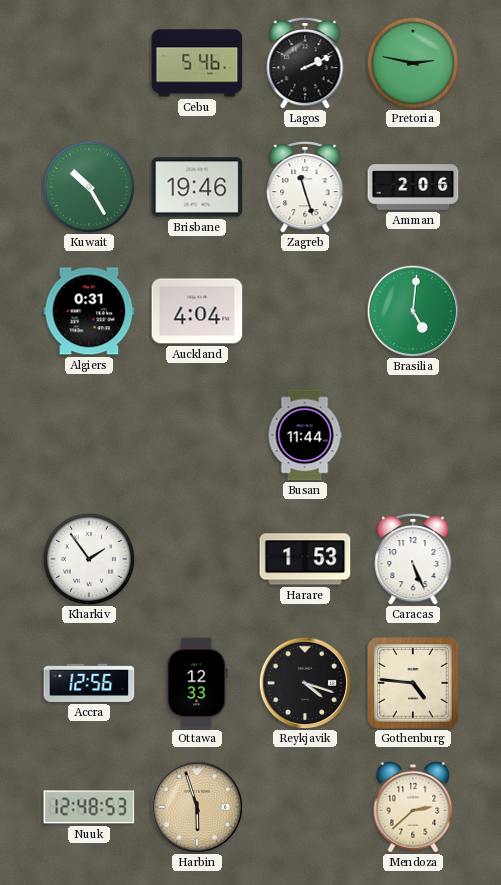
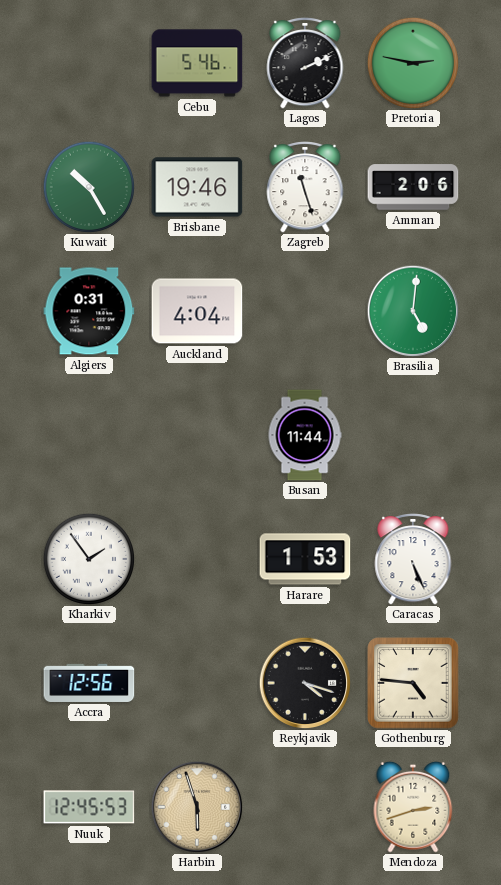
Ottawa: 12:33 -> none (197, 683)
Nuuk: 12:48 -> 12:45 (89, 807)
Mendoza: 2:38 -> 2:42 (413, 807)
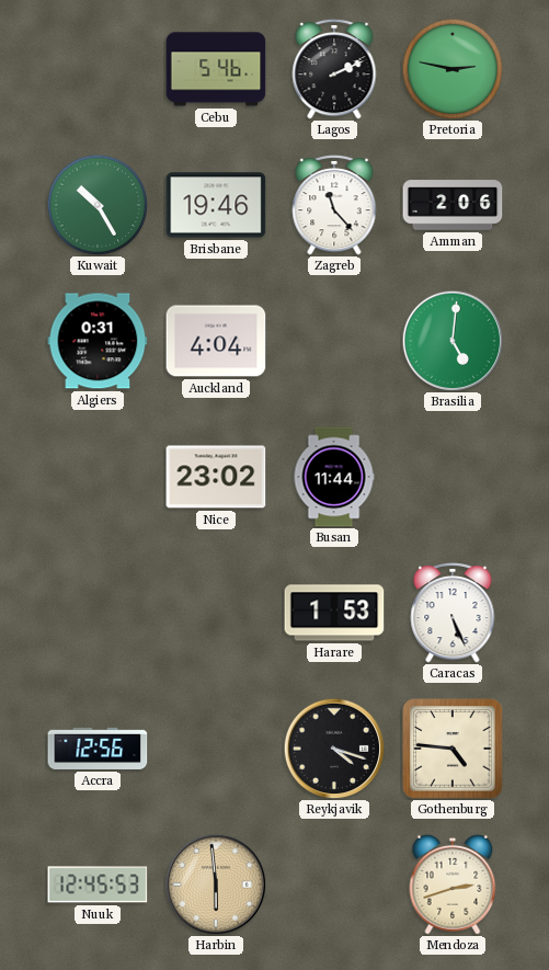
Zagreb: 11:27 -> 11:23 (334, 206)
Nice: none -> 23:02 (216, 477)
Kharkiv: 1:54 -> none (88, 558)
Harbin: 5:57 -> 5:59 (216, 885)
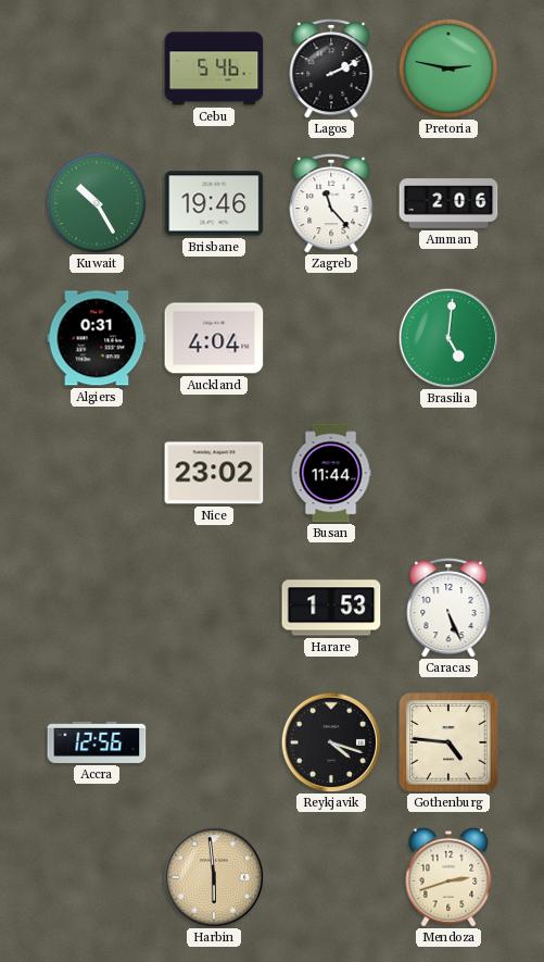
Nuuk: 12:45 -> none (98, 885)
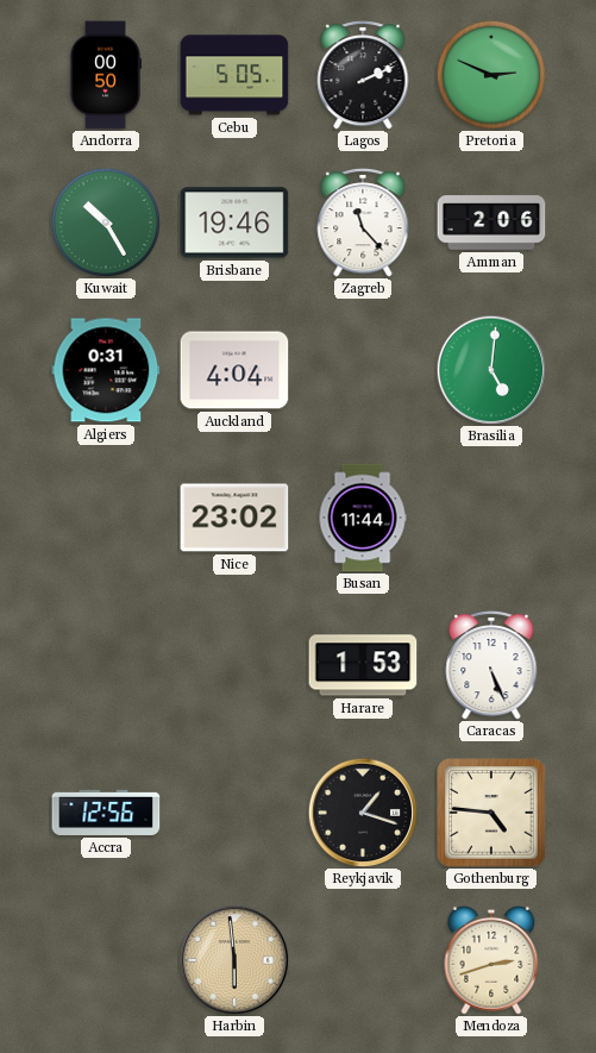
Andorra: none -> 00:50 (106, 75)
Cebu: 5:46 -> 5:05 (234, 75)
Pretoria: 2:47 -> 2:49 (490, 74)
Reykjavik: 4:18 -> 1:18 (363, 813)
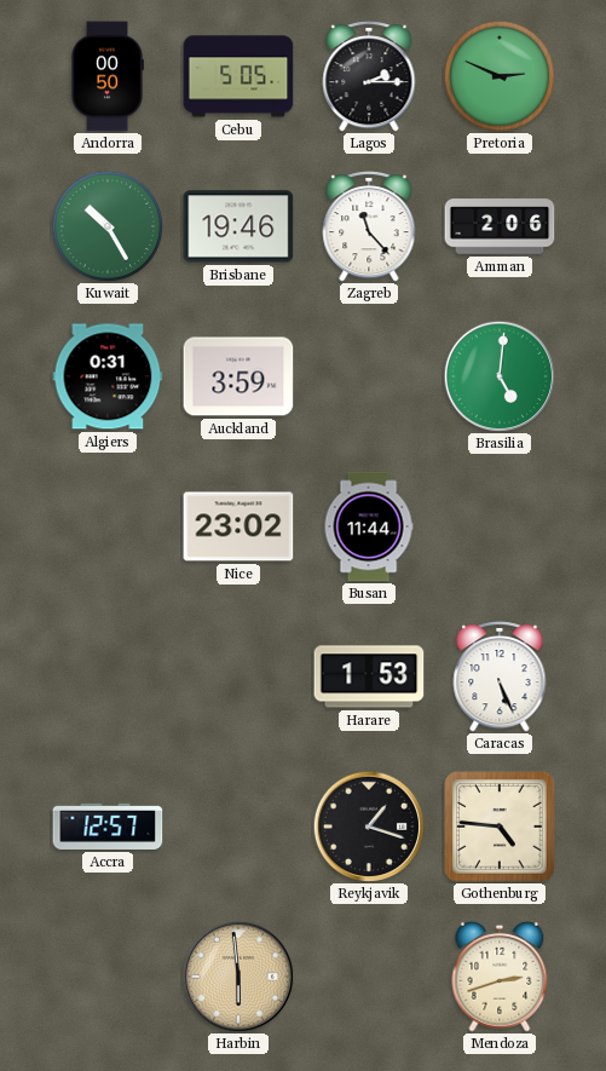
Lagos: 2:11 -> 2:15 (369, 77)
Auckland: 4:04 -> 3:59 (238, 376)
Accra: 12:56 -> 12:57 (108, 827)
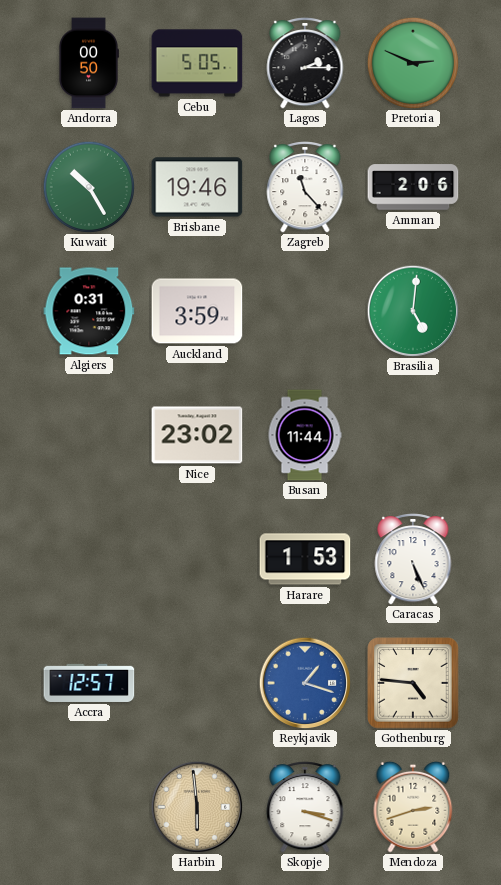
Reykjavik dial: black -> blue (305, 683)
Skopje: none -> 3:18 (305, 808)
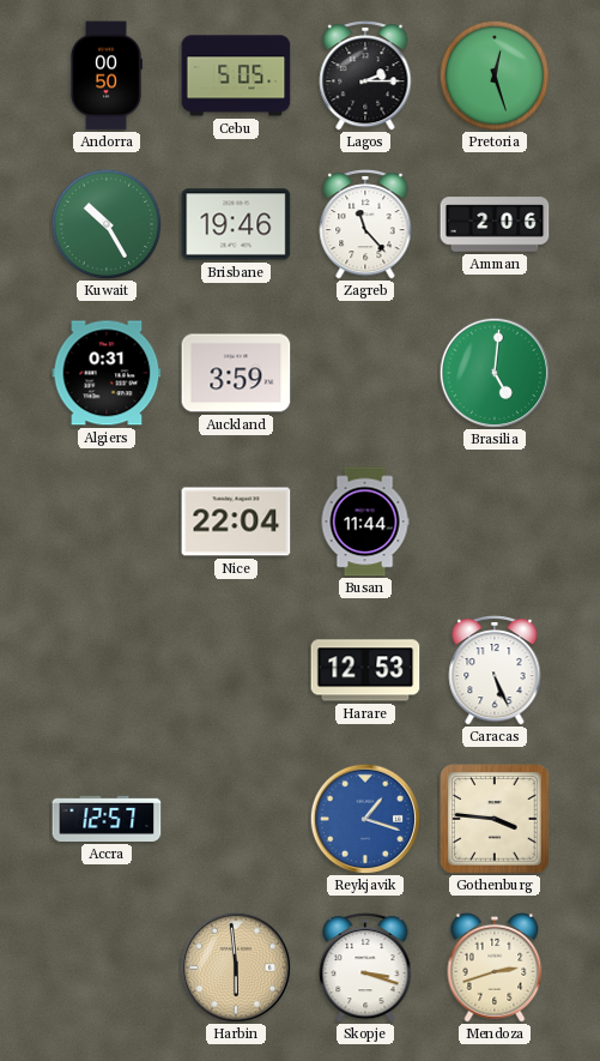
Pretoria: 2:49 -> 12:27 (493, 74)
Nice: 23:02 -> 22:04 (236, 522)
Harare: 1:53 -> 12:53 (365, 670)
Gothenburg: 4:46 -> 3:46 (495, 819)
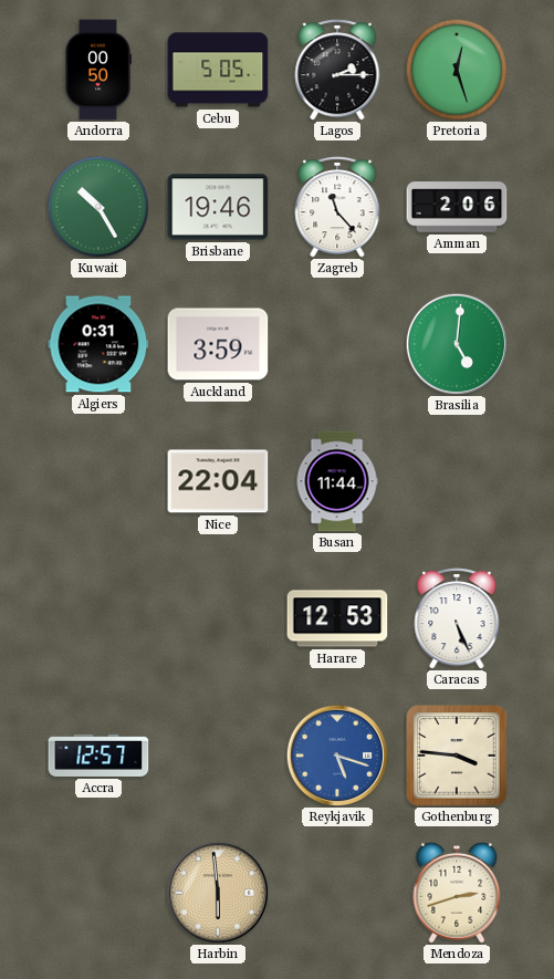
Reykjavik: 1:18 -> 5:18 (337, 756)
Skopje: 3:18 -> none (365, 969)
